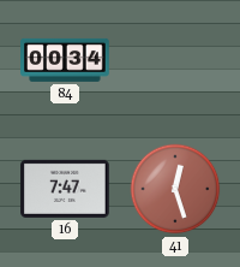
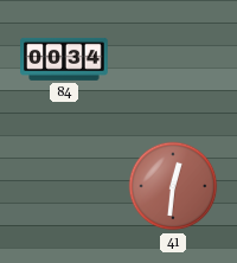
16: 7:47 -> none (65, 189)
41: 12:27 -> 12:31 (173, 186)
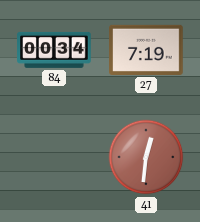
27: none -> 7:19 (146, 50)
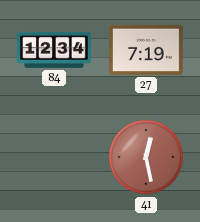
84: 00:34 -> 12:34 (54, 50)
41: 12:31 -> 12:28 (146, 157)
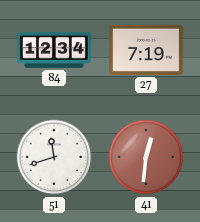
51: none -> 11:42 (54, 157)
41: 12:28 -> 12:31 (146, 157)
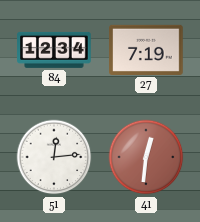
51: 11:42 -> 12:14 (54, 157)
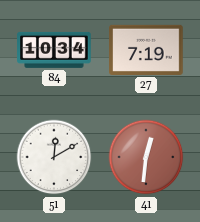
84: 12:34 -> 10:34 (54, 50)
51: 12:14 -> 12:10 (54, 157)
